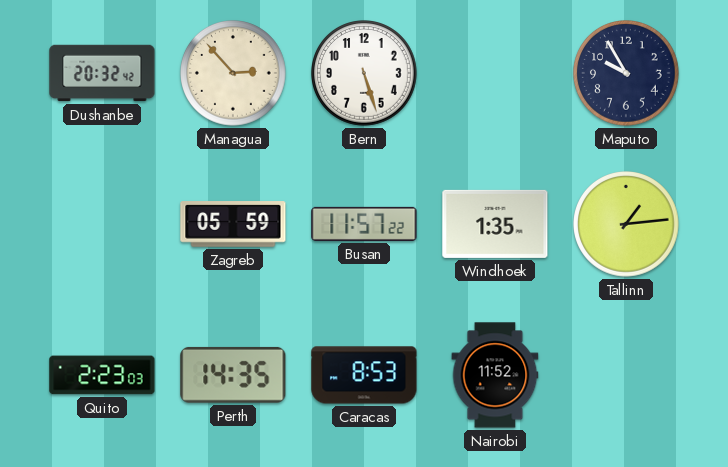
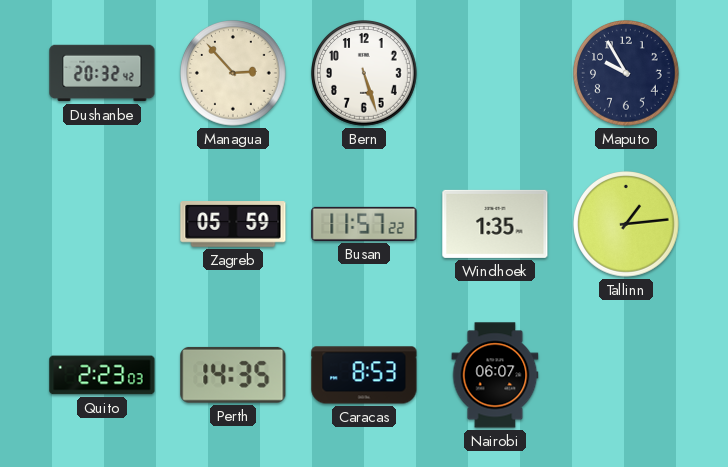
Nairobi: 11:52 -> 06:07 (495, 375)
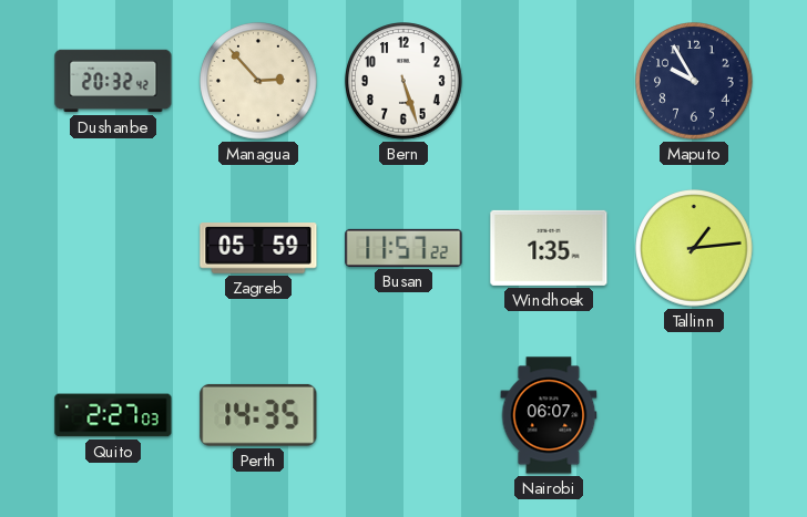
Quito: 2:23 -> 2:27 (113, 415)
Caracas: 8:53 -> none (364, 375)
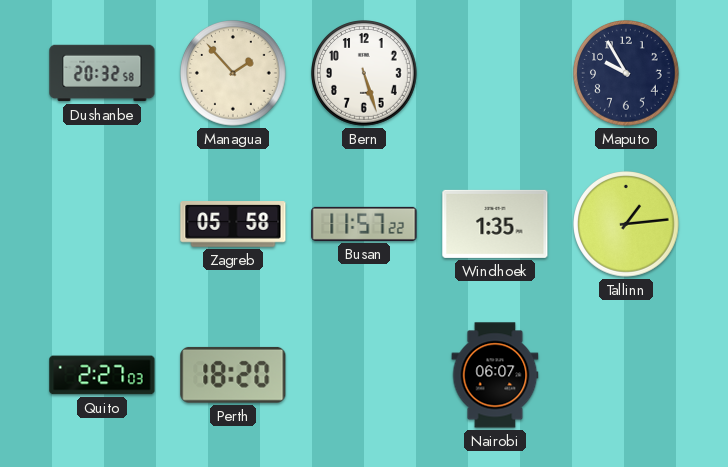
Dushanbe: 20:32:42 -> 20:32:58 (102, 73)
Managua: 2:53 -> 1:53 (234, 74)
Zagreb: 05:59 -> 05:58 (233, 224)
Perth: 14:35 -> 18:20 (233, 375)
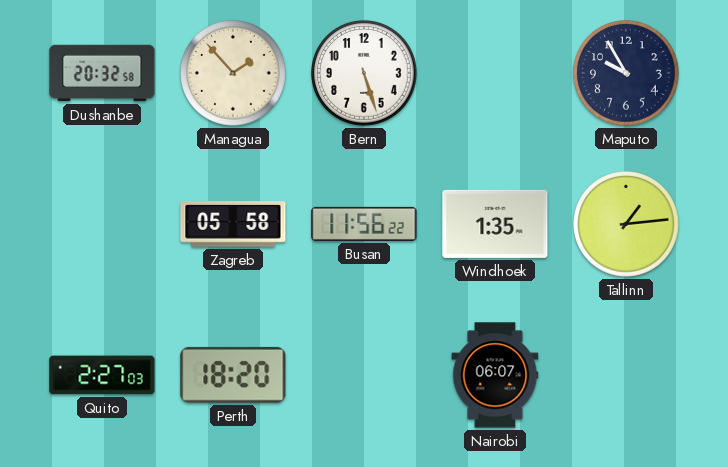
Busan: 11:57 -> 11:56 (364, 224)
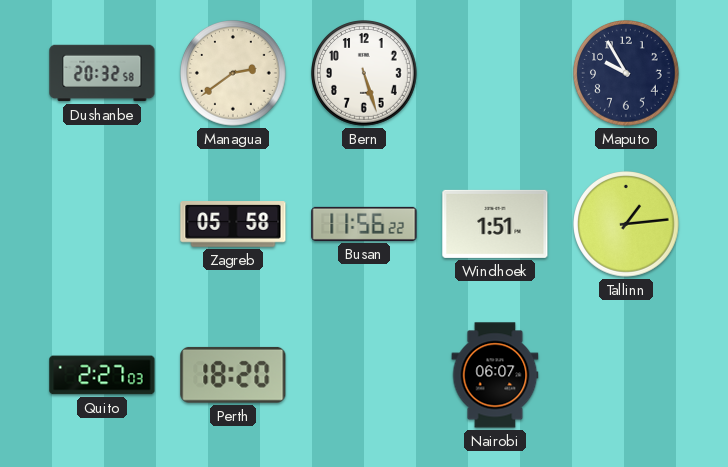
Managua: 1:53 -> 2:39 (234, 74)
Windhoek: 1:35 -> 1:51 (495, 224)
